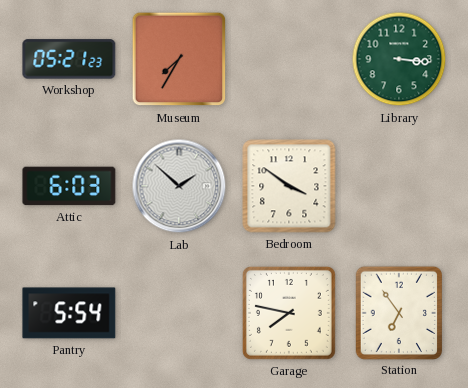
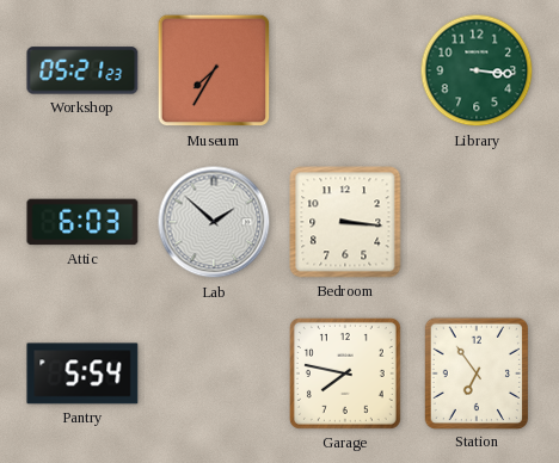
Bedroom: 3:51 -> 3:16 (345, 222)
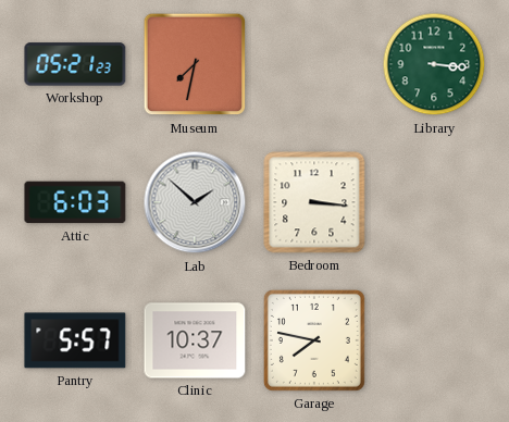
Museum: 7:35 -> 7:32 (195, 64)
Pantry: 5:54 -> 5:57 (75, 340)
Clinic: none -> 10:37 (195, 340)
Station: 6:54 -> none (475, 372)
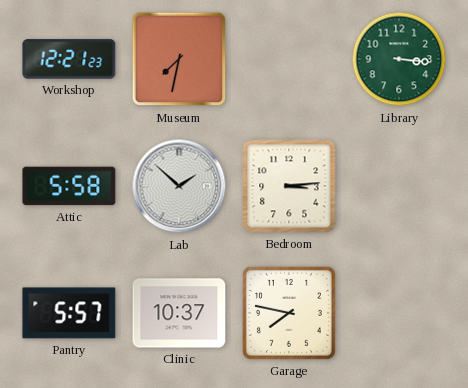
Workshop: 05:21 -> 12:21 (69, 59)
Attic: 6:03 -> 5:58 (69, 186)
Bedroom: 3:16 -> 3:14 (289, 186)
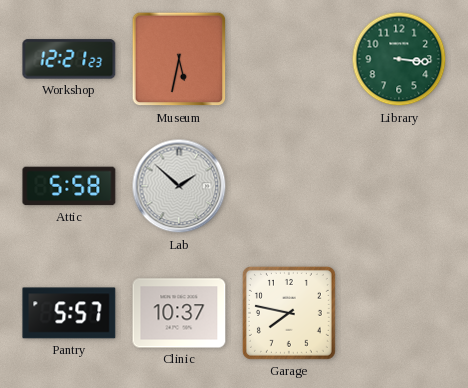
Museum: 7:32 -> 5:32 (179, 59)
Bedroom: 3:14 -> none (289, 186)
